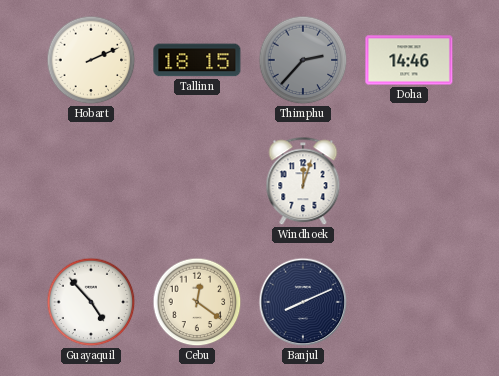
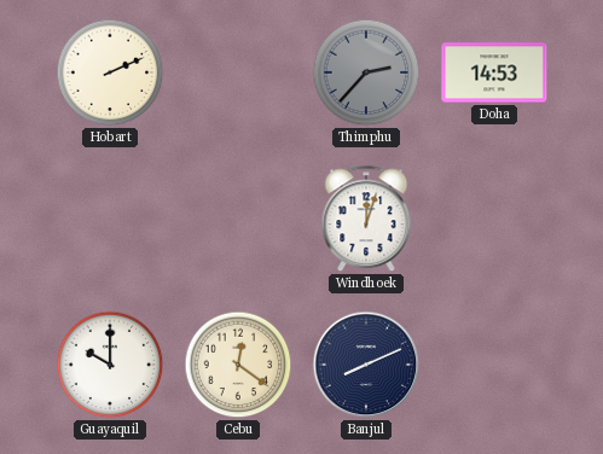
Tallinn: 18:15 -> none (197, 60)
Doha: 14:46 -> 14:53 (494, 72)
Guayaquil: 4:53 -> 10:00 (110, 365)
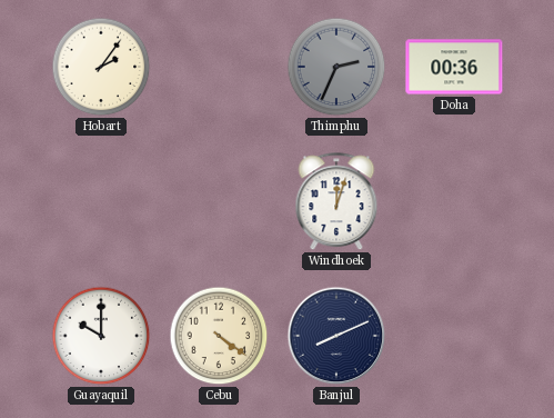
Hobart: 2:11 -> 2:06 (101, 67)
Thimphu: 2:37 -> 2:34 (336, 67)
Doha: 14:53 -> 00:36 (454, 67)
Cebu: 12:21 -> 4:21 (219, 336)
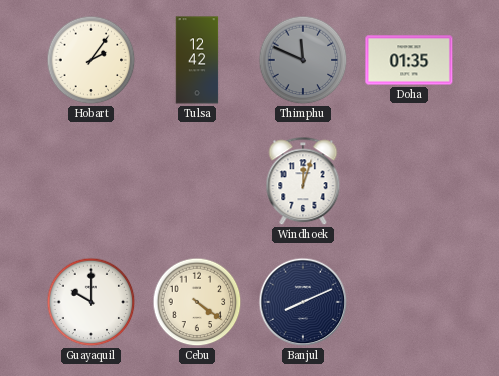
Tulsa: none -> 12:42 (197, 60)
Thimphu: 2:34 -> 11:49 (303, 60)
Doha: 00:36 -> 01:35 (409, 60)
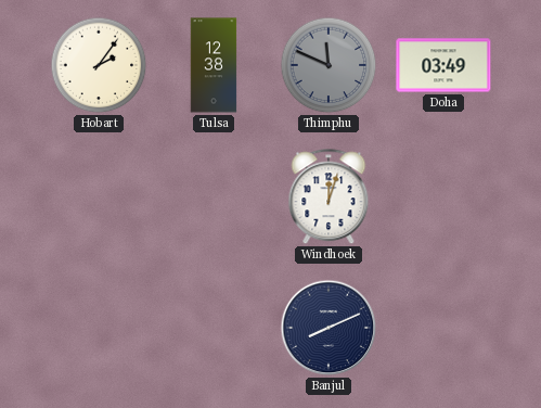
Tulsa: 12:42 -> 12:38 (214, 65)
Doha: 01:35 -> 03:49 (443, 65)
Guayaquil: 10:00 -> none (91, 302)
Cebu: 4:21 -> none (197, 302)
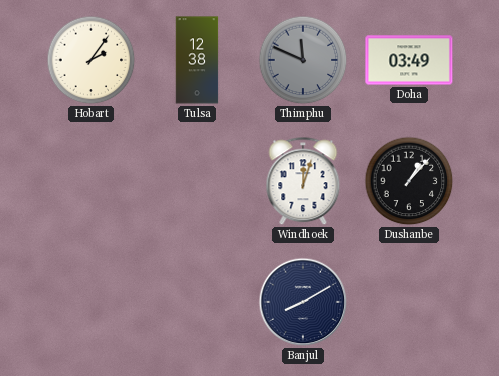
Dushanbe: none -> 1:07 (409, 181)
Banjul: 8:11 -> 8:10 (303, 302)
